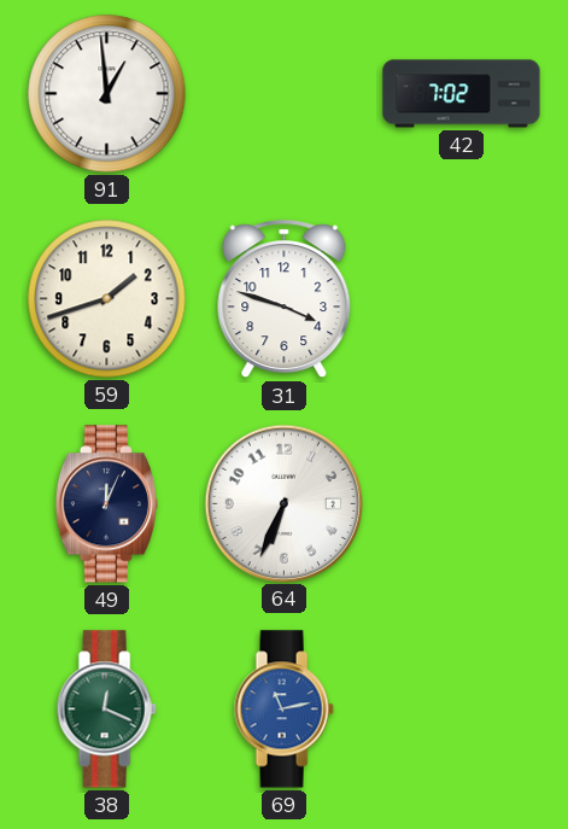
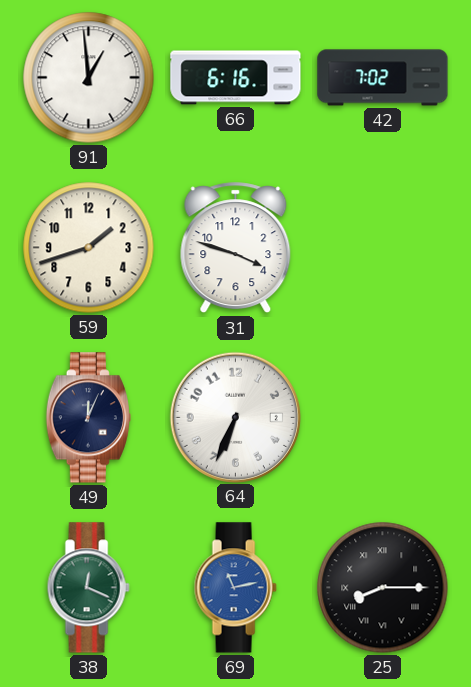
66: none -> 6:16 (236, 78)
25: none -> 8:15 (383, 588)
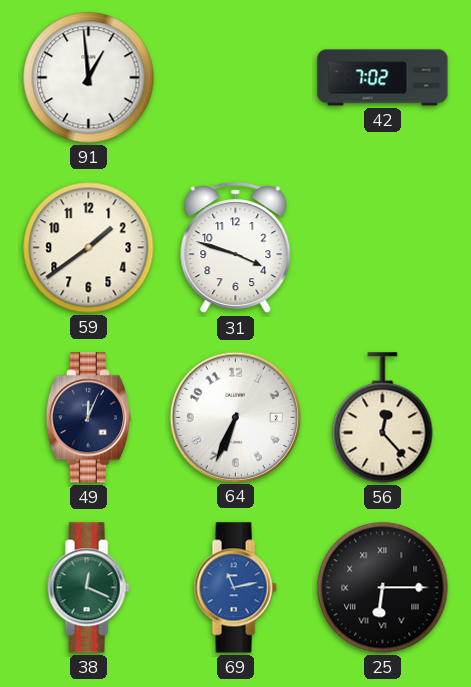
66: 6:16 -> none (236, 78)
59: 1:42 -> 1:39 (89, 248)
56: none -> 12:23 (383, 418)
25: 8:15 -> 6:15 (383, 588)
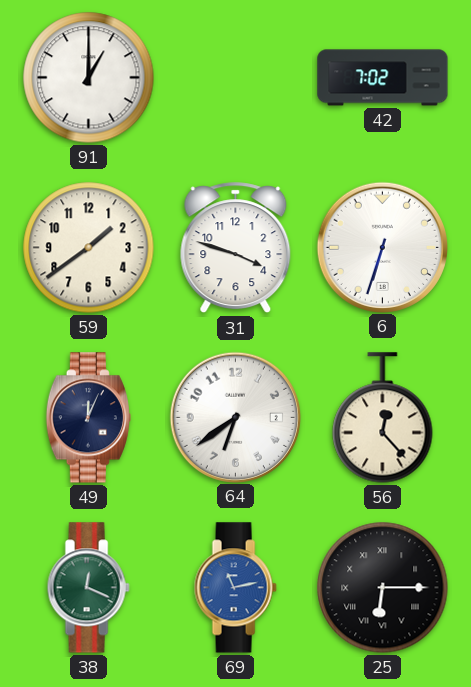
91: 12:59 -> 1:00 (89, 78)
6: none -> 6:33 (382, 247)
64: 6:34 -> 6:39 (235, 417)
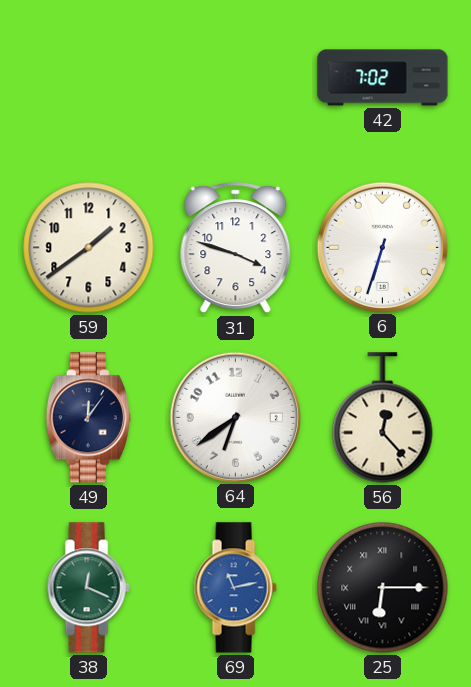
91: 1:00 -> none (89, 78)
49: 12:04 -> 12:06 (88, 418)
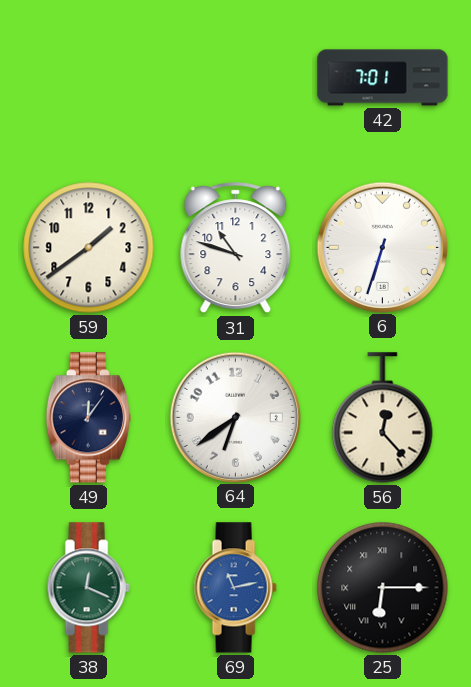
42: 7:02 -> 7:01 (383, 78)
31: 3:48 -> 10:48 (236, 248)
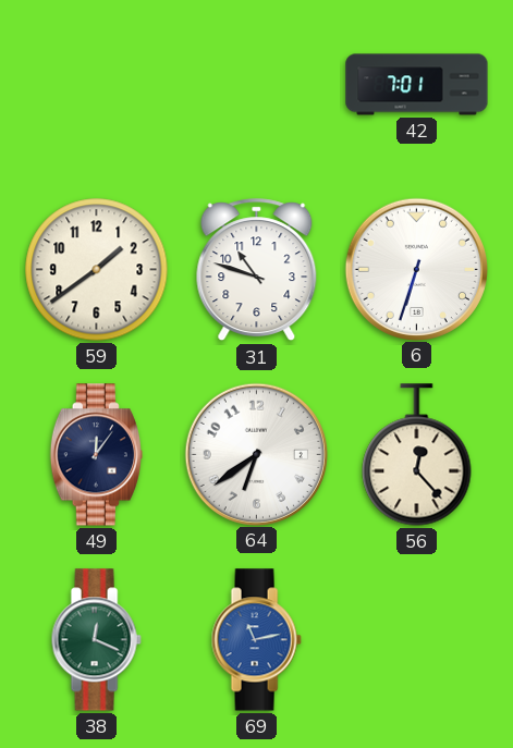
25: 6:15 -> none (383, 588)
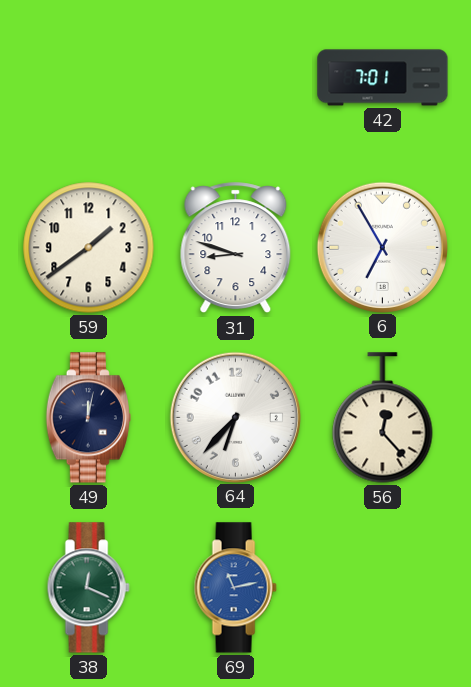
31: 10:48 -> 8:48 (236, 248)
6: 6:33 -> 6:55 (382, 247)
49: 12:06 -> 12:02 (88, 418)
64: 6:39 -> 6:37 (235, 417)
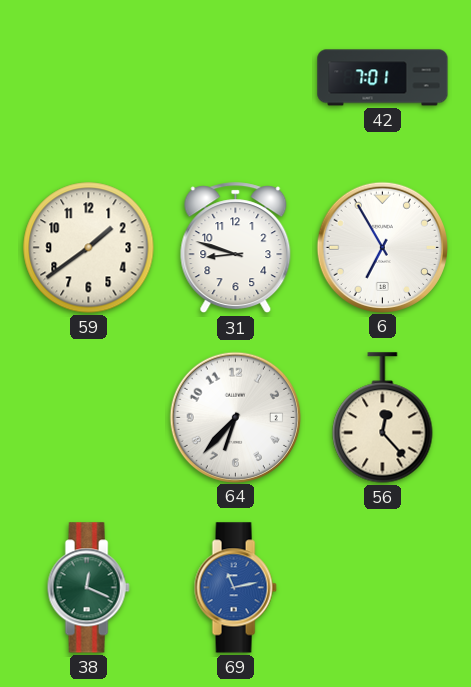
49: 12:02 -> none (88, 418)
